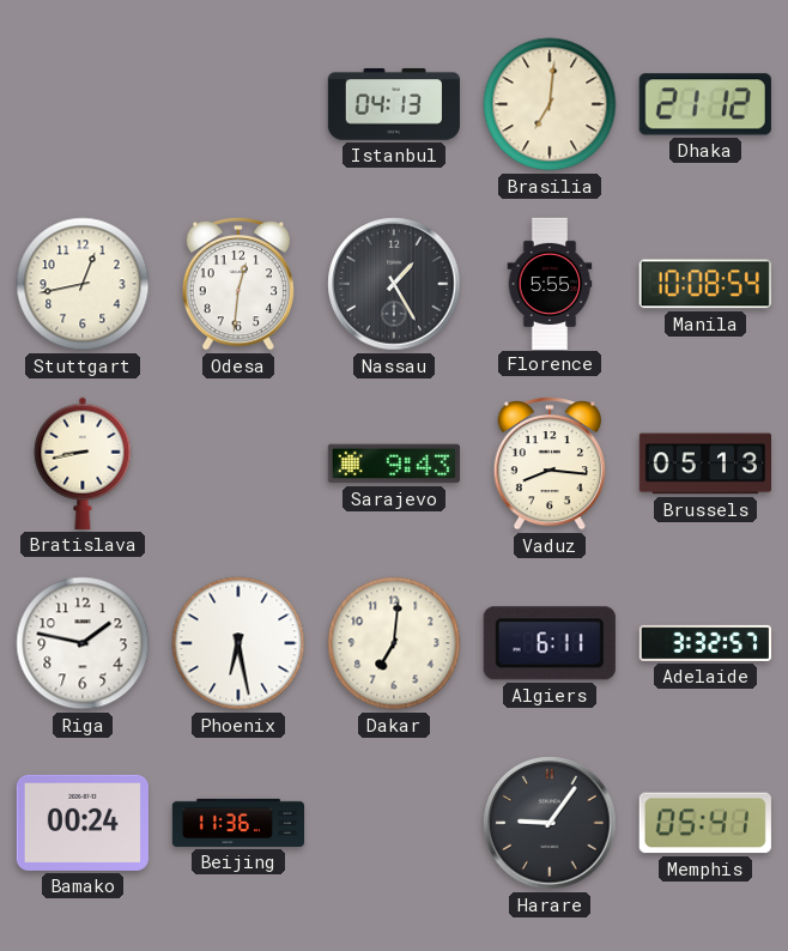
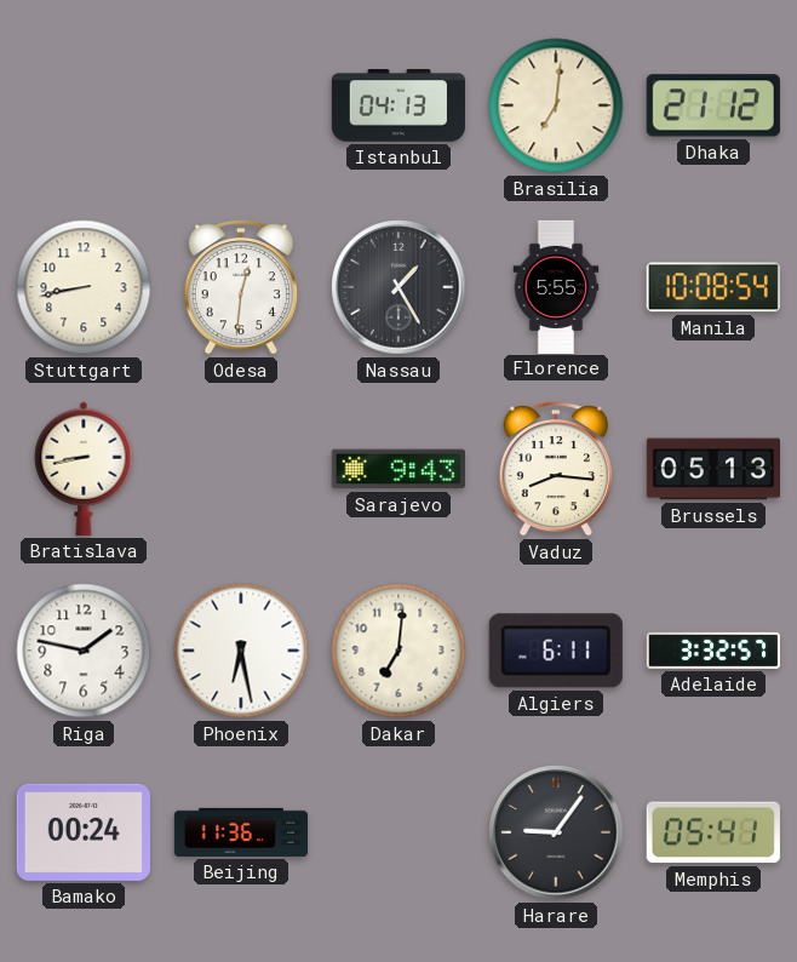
Stuttgart: 12:43 -> 8:43 (84, 287)
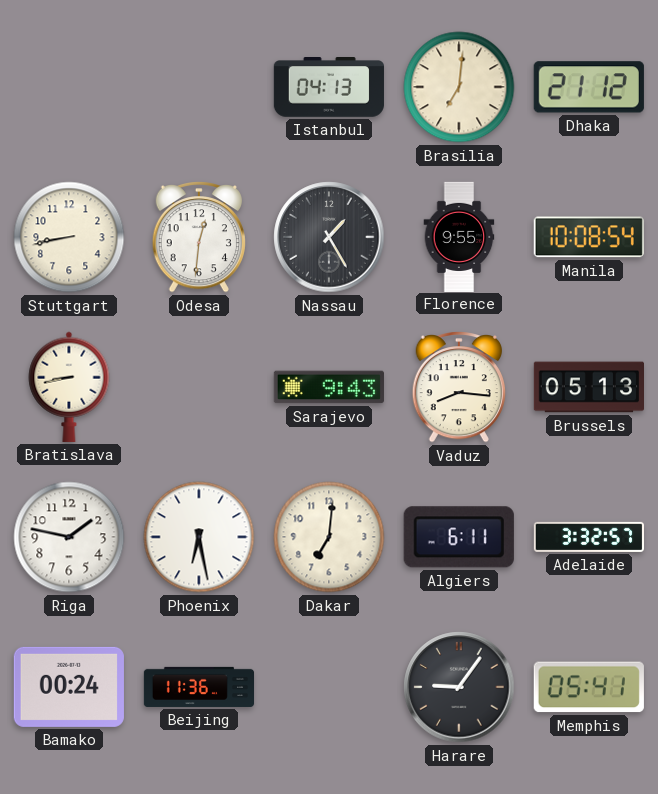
Florence: 5:55 -> 9:55 (459, 236)
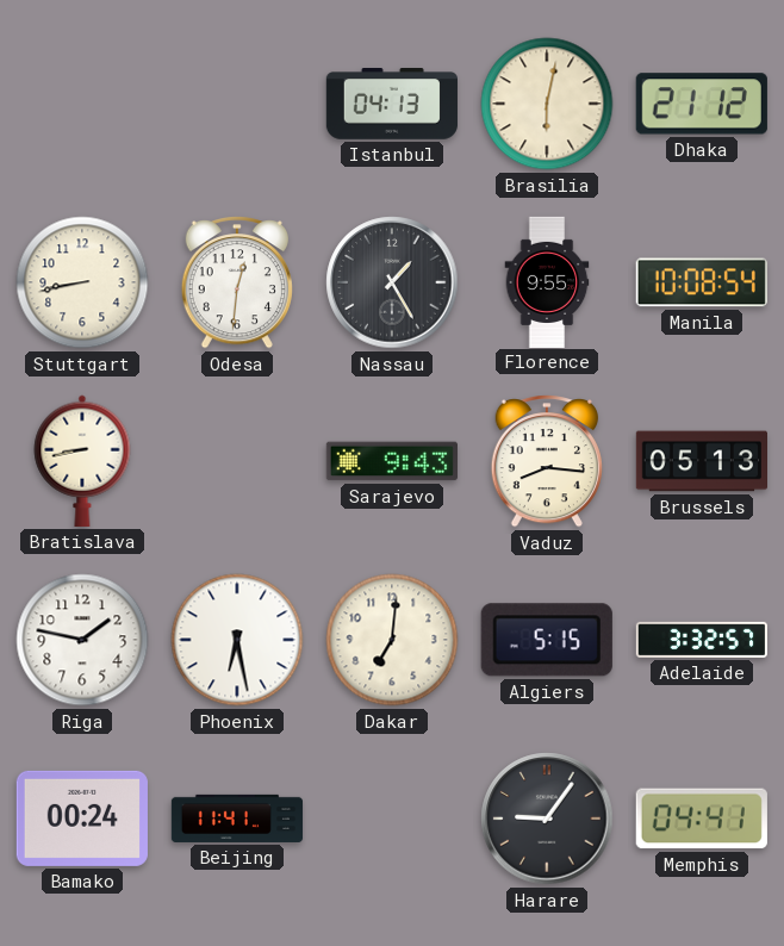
Brasilia: 7:01 -> 6:02 (547, 104)
Algiers: 6:11 -> 5:15 (547, 640)
Beijing: 11:36 -> 11:41 (237, 819)
Memphis: 05:41 -> 04:41 (702, 819)
